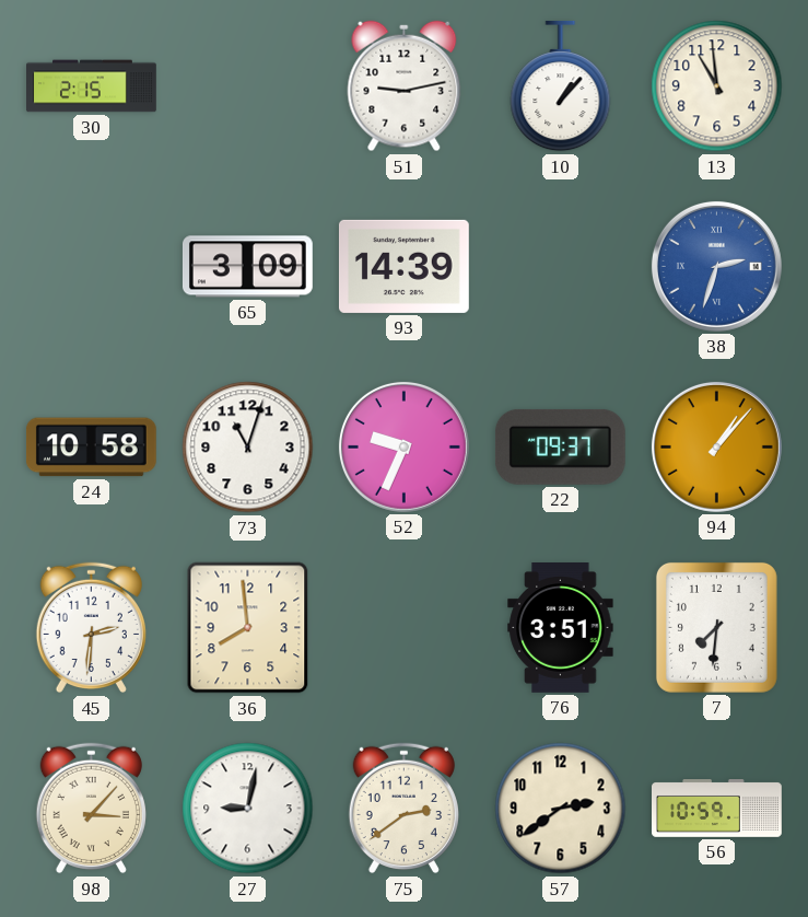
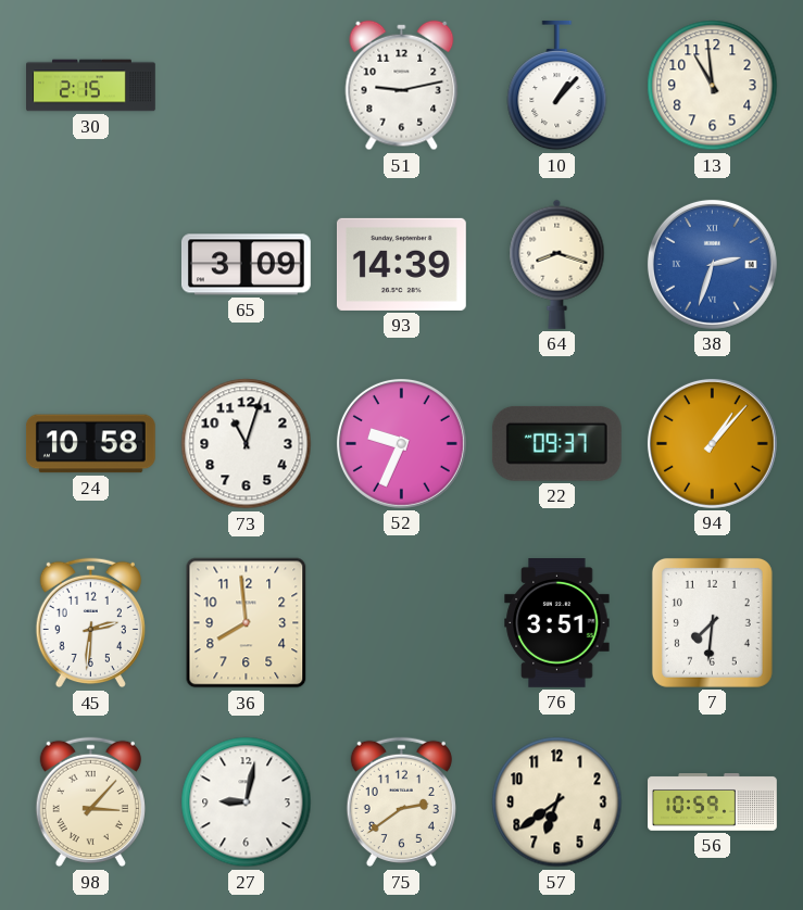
64: none -> 8:18 (557, 264)
57: 2:39 -> 6:39 (557, 802)
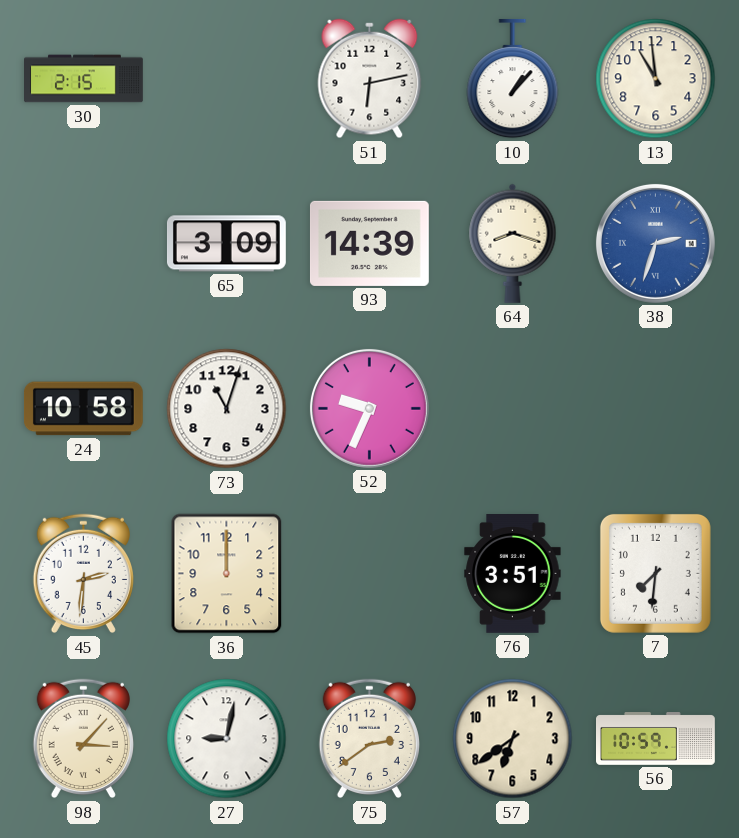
51: 9:13 -> 6:13 (370, 79)
22: 09:37 -> none (556, 443)
94: 1:07 -> none (712, 443)
36: 7:59 -> 12:00 (227, 574)
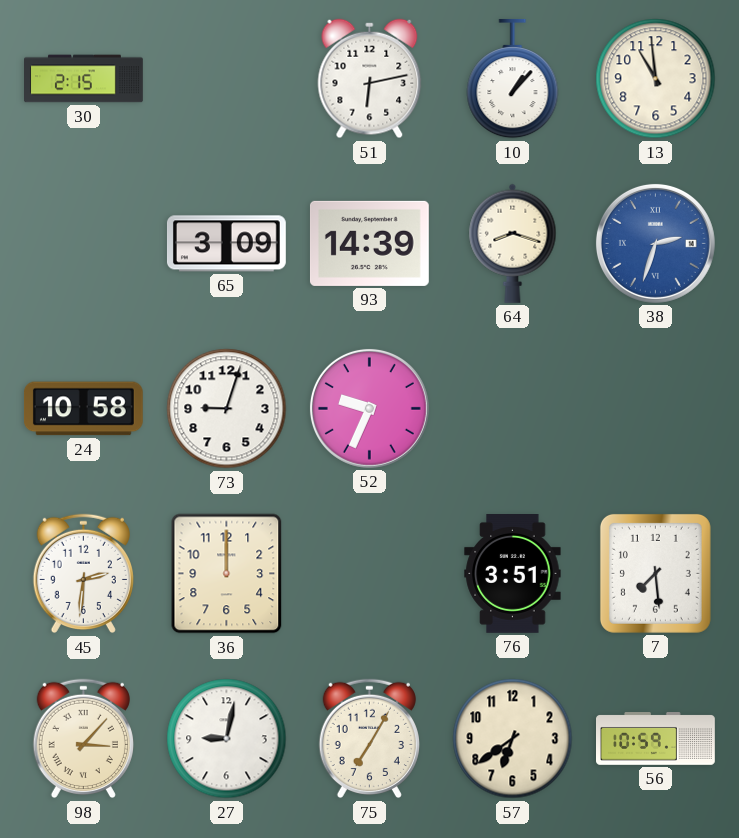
73: 11:03 -> 9:03 (227, 409)
7: 7:31 -> 7:29 (655, 573)
75: 2:39 -> 7:05 (369, 739)
